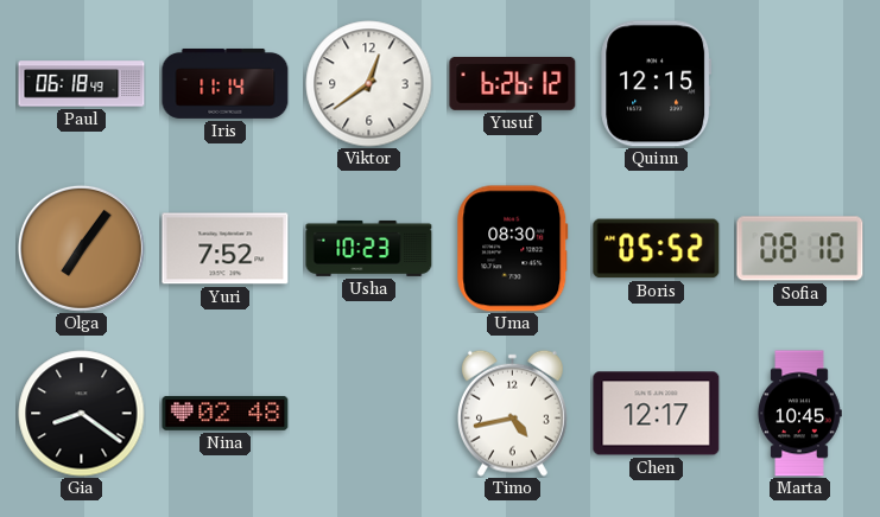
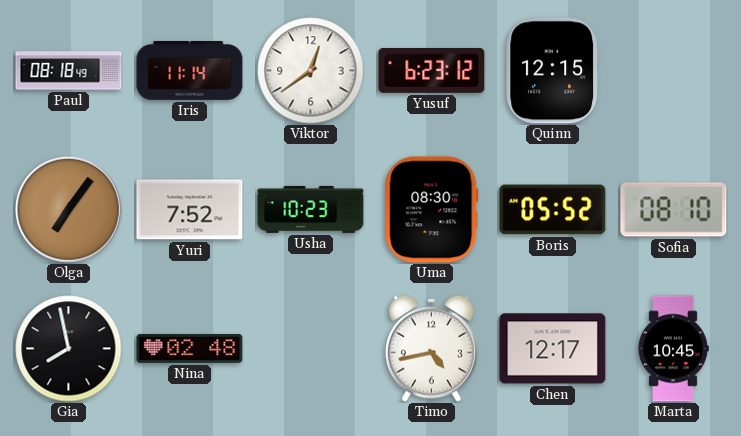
Paul: 06:18 -> 08:18 (69, 71)
Yusuf: 6:26 -> 6:23 (432, 70)
Gia: 8:21 -> 7:58 (69, 349)
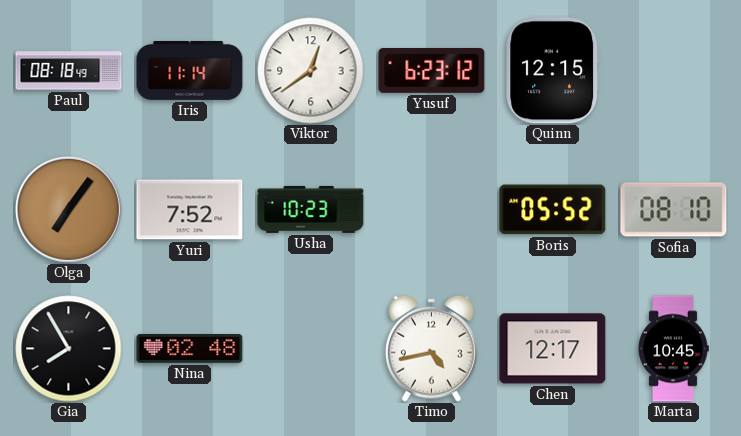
Uma: 08:30 -> none (432, 210)
Gia: 7:58 -> 7:55 (69, 349)
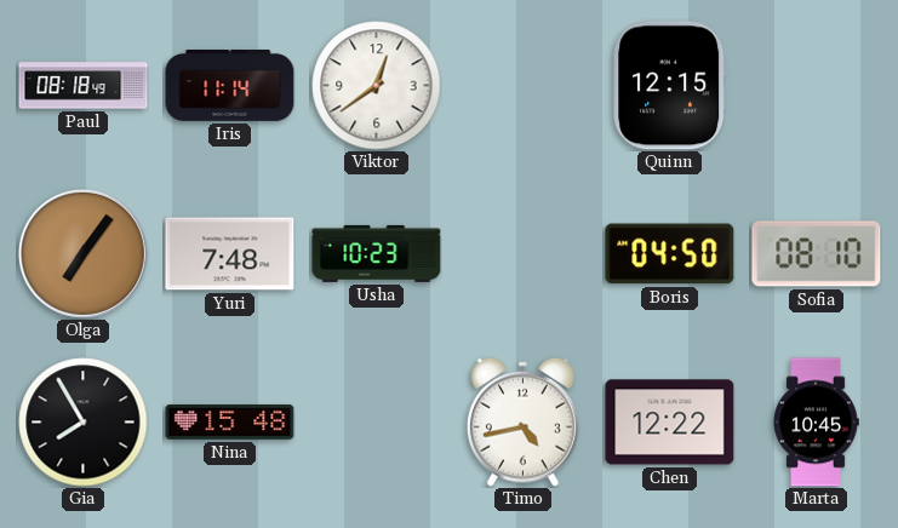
Yusuf: 6:23 -> none (432, 70)
Yuri: 7:52 -> 7:48 (230, 254)
Boris: 05:52 -> 04:50 (670, 254)
Nina: 02:48 -> 15:48 (230, 423)
Chen: 12:17 -> 12:22 (670, 423)
